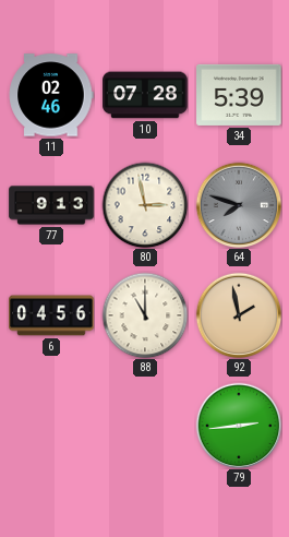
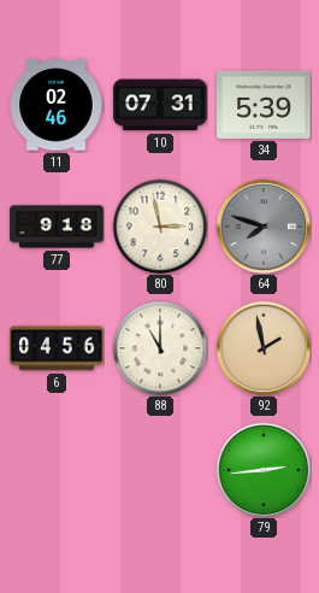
10: 07:28 -> 07:31 (160, 105)
77: 9:13 -> 9:18 (57, 227)
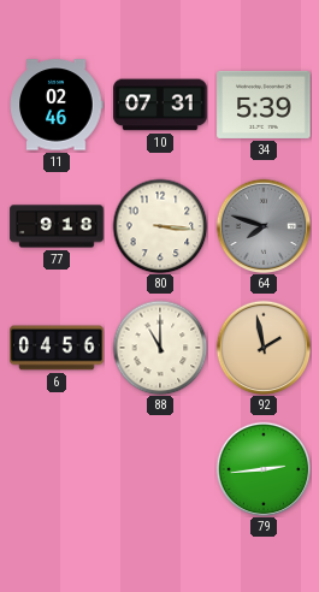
80: 2:58 -> 3:16 (160, 226)
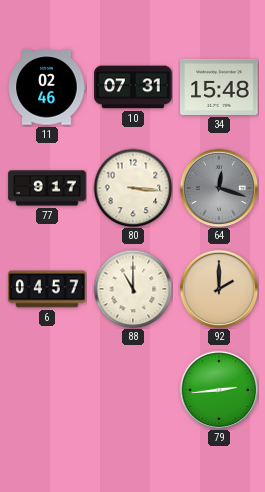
34: 5:39 -> 15:48 (219, 87)
77: 9:18 -> 9:17 (47, 188)
64: 7:48 -> 12:18 (219, 188)
6: 04:56 -> 04:57 (47, 289)
92: 1:58 -> 2:00 (219, 289)
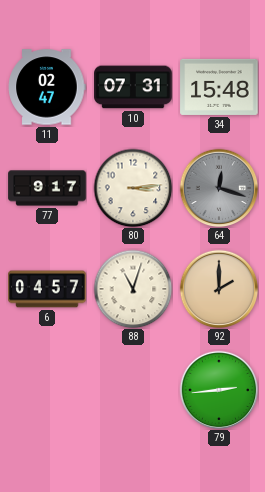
11: 02:46 -> 02:47 (47, 87)
80: 3:16 -> 3:14 (133, 188)
88: 11:00 -> 11:03 (133, 289)
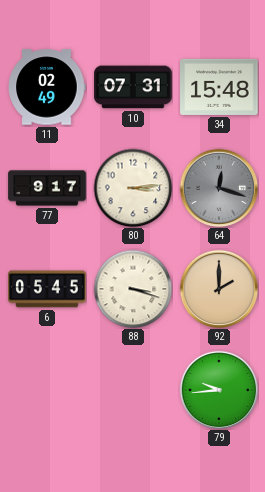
11: 02:47 -> 02:49 (47, 87)
6: 04:57 -> 05:45 (47, 289)
88: 11:03 -> 3:18 (133, 289)
79: 2:44 -> 9:44 (219, 390)
